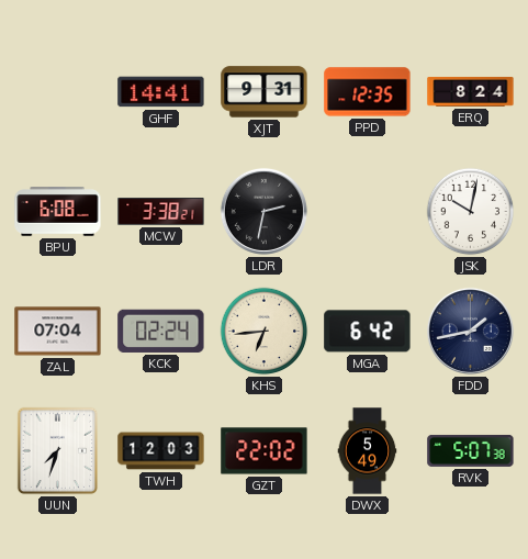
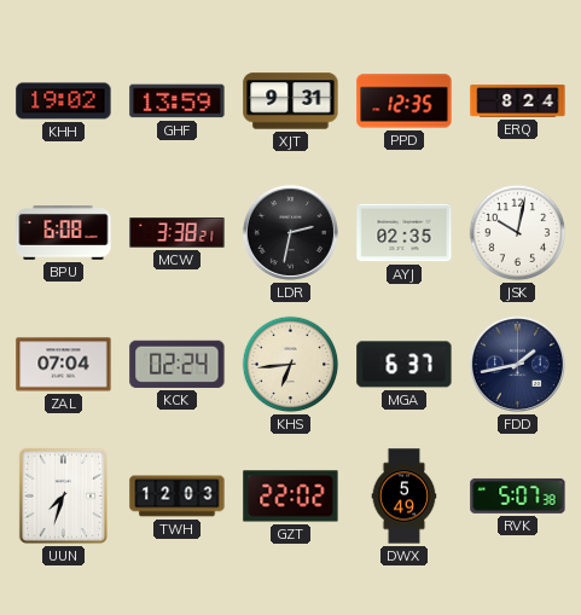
KHH: none -> 19:02 (64, 101)
GHF: 14:41 -> 13:59 (178, 101)
AYJ: none -> 02:35 (405, 233)
MGA: 6:42 -> 6:37 (405, 365)
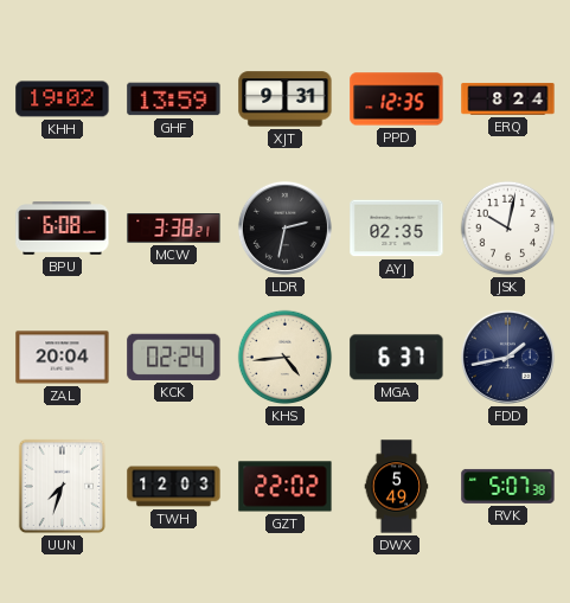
ZAL: 07:04 -> 20:04 (63, 358)
KHS: 6:44 -> 4:44 (286, 358)
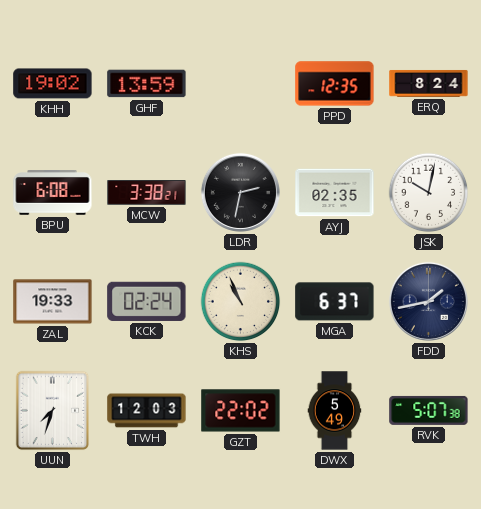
XJT: 9:31 -> none (286, 100)
ZAL: 20:04 -> 19:33 (53, 302)
KHS: 4:44 -> 10:56 (241, 302)
